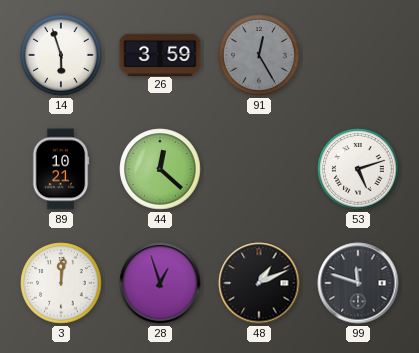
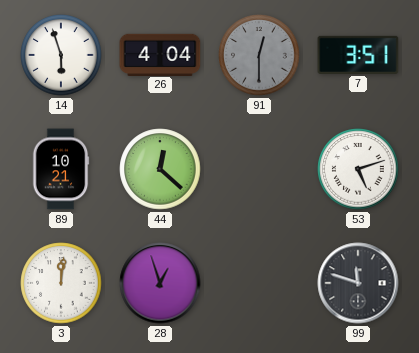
26: 3:59 -> 4:04 (160, 54)
91: 12:25 -> 12:30 (259, 55)
7: none -> 3:51 (358, 55)
48: 1:11 -> none (259, 283)
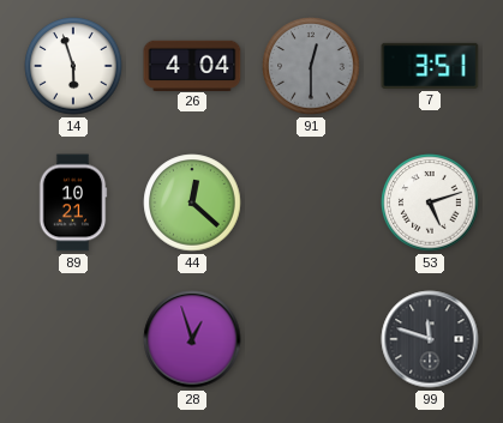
3: 12:01 -> none (61, 283)
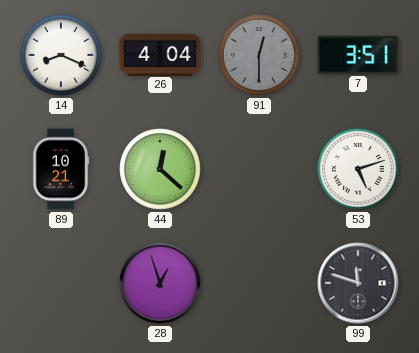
14: 5:57 -> 8:19 (61, 55)
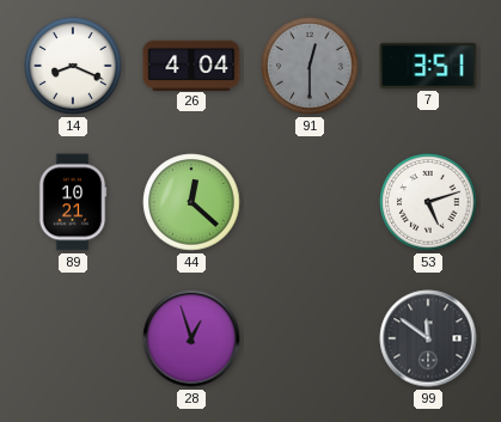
99: 11:48 -> 11:51 (428, 338)
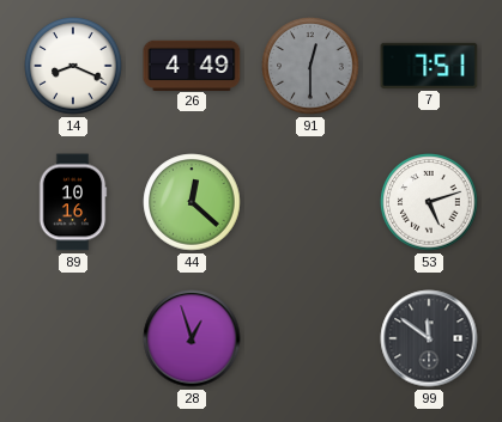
26: 4:04 -> 4:49 (192, 65)
7: 3:51 -> 7:51 (429, 66)
89: 10:21 -> 10:16 (73, 202)
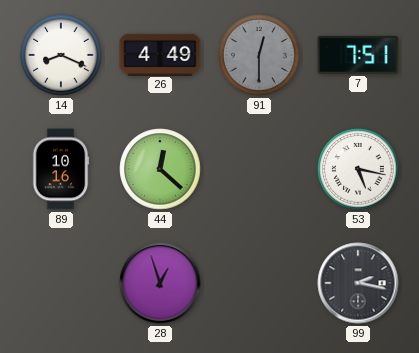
53: 5:12 -> 5:17 (358, 169)
99: 11:51 -> 2:17 (358, 283)
